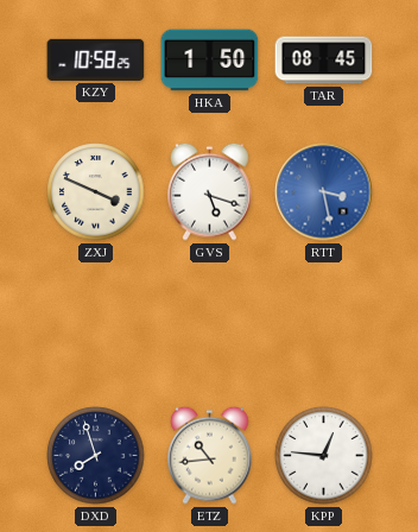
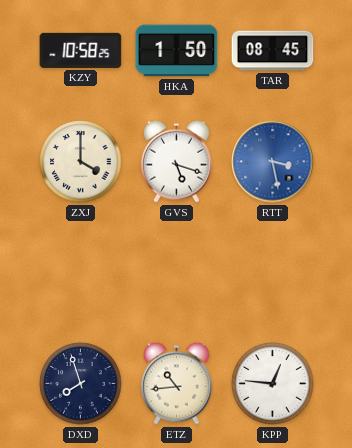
ZXJ: 3:49 -> 4:00 (81, 162)
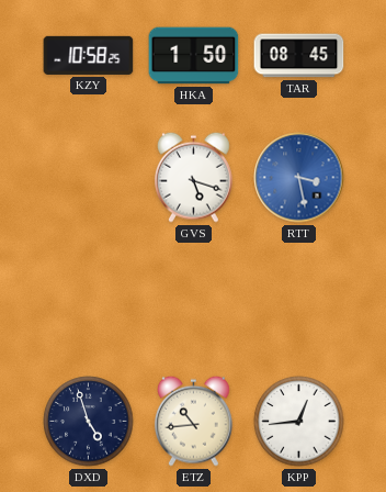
ZXJ: 4:00 -> none (81, 162)
DXD: 7:57 -> 4:57 (89, 422)
KPP: 12:46 -> 12:44 (299, 422)
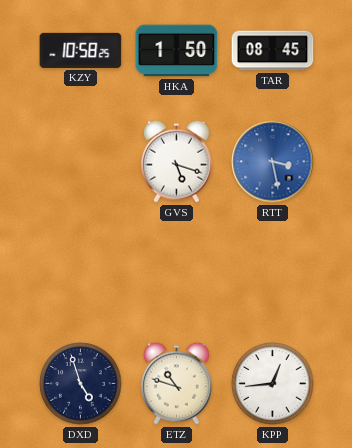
ETZ: 10:44 -> 10:48 (177, 383)
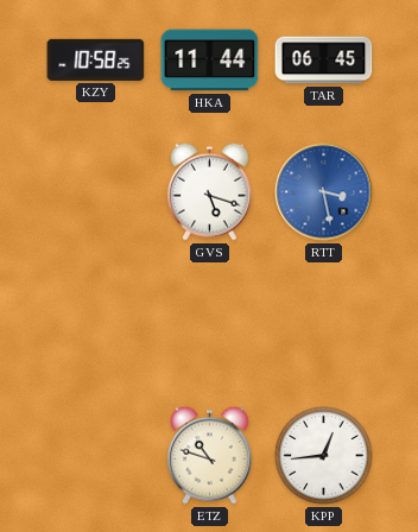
HKA: 1:50 -> 11:44 (210, 61)
TAR: 08:45 -> 06:45 (324, 61)
DXD: 4:57 -> none (81, 384)
